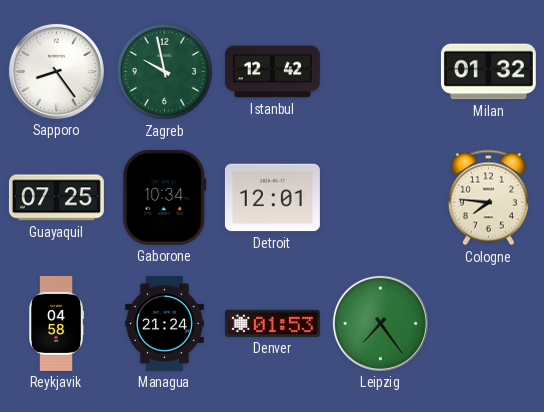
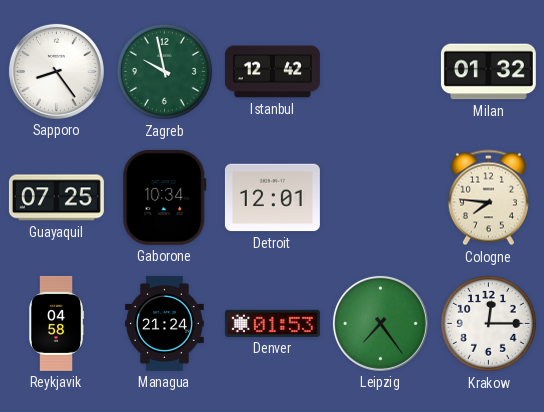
Krakow: none -> 12:15 (488, 323)
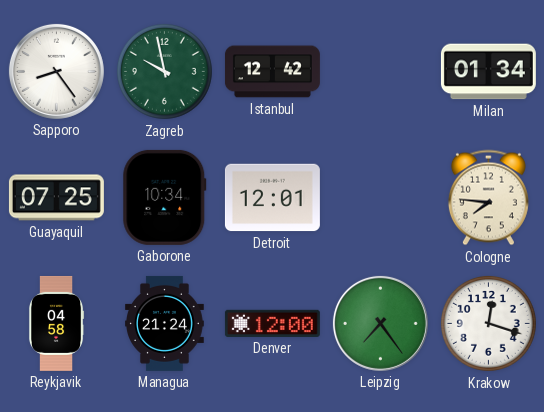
Milan: 01:32 -> 01:34 (488, 72)
Denver: 01:53 -> 12:00 (272, 323)
Krakow: 12:15 -> 12:18 (488, 323)
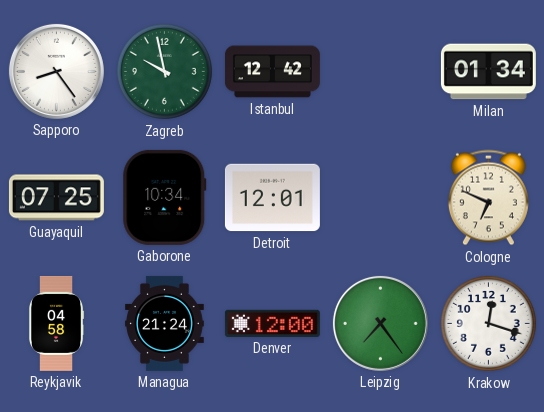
Cologne: 7:46 -> 6:49 (488, 198)
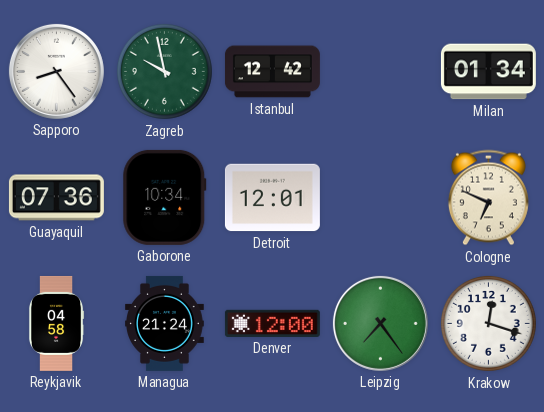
Guayaquil: 07:25 -> 07:36 (56, 198)
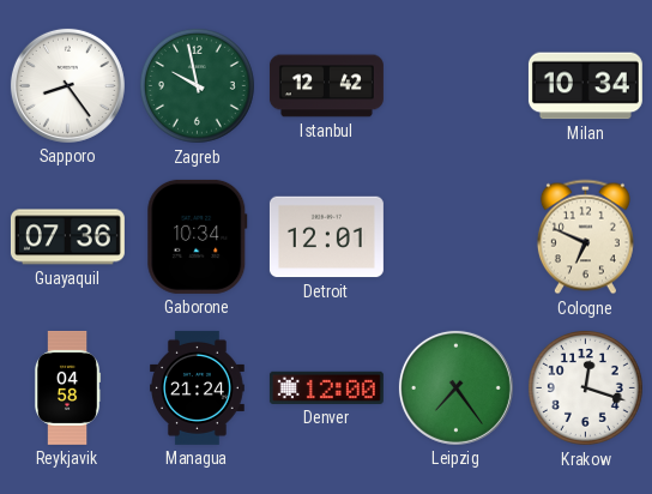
Milan: 01:34 -> 10:34 (585, 86)
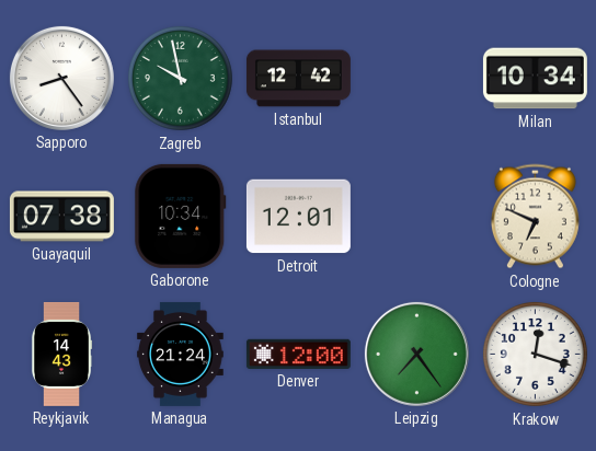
Guayaquil: 07:36 -> 07:38 (61, 217)
Reykjavik: 04:58 -> 14:43 (61, 354)
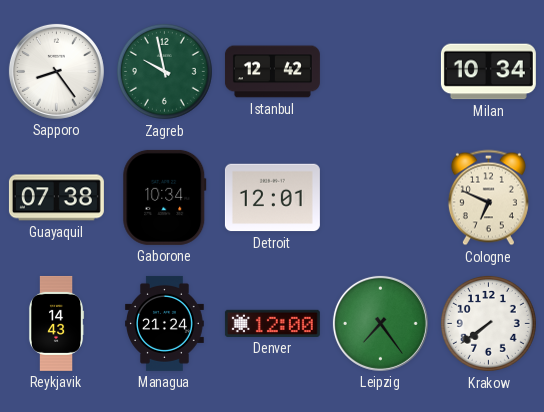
Krakow: 12:18 -> 7:39 (488, 323)
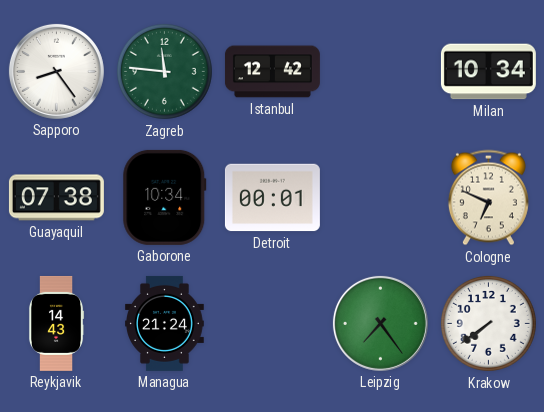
Zagreb: 9:58 -> 11:46 (164, 71)
Detroit: 12:01 -> 00:01 (272, 198)
Denver: 12:00 -> none (272, 323)
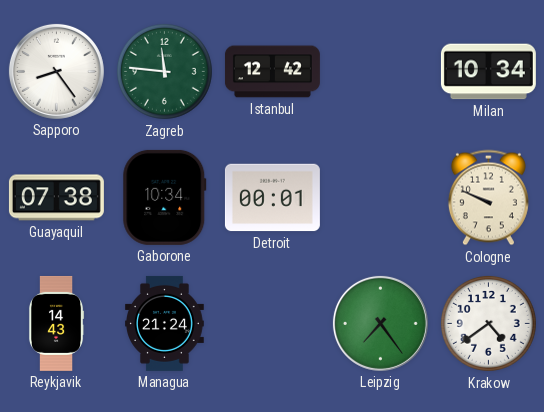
Cologne: 6:49 -> 9:49 (488, 198)
Krakow: 7:39 -> 4:39 (488, 323)
